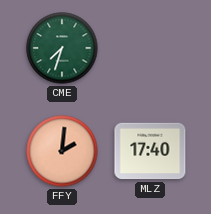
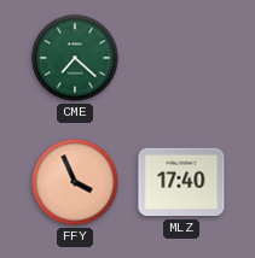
CME: 7:33 -> 7:22 (75, 58)
FFY: 2:01 -> 3:56 (75, 182)
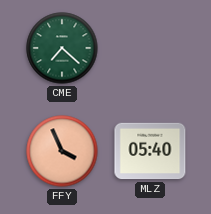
MLZ: 17:40 -> 05:40 (150, 151)
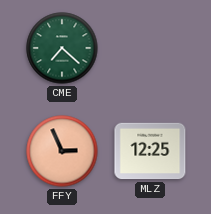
FFY: 3:56 -> 2:56 (62, 151)
MLZ: 05:40 -> 12:25 (150, 151)
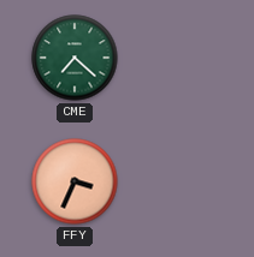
FFY: 2:56 -> 3:34 (75, 181)
MLZ: 12:25 -> none (150, 151)
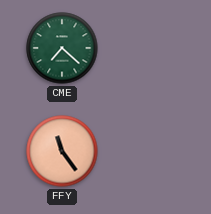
FFY: 3:34 -> 11:24 (62, 151)
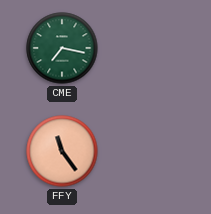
CME: 7:22 -> 7:17 (62, 48)
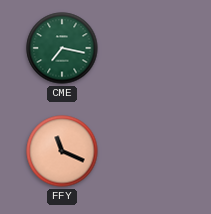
FFY: 11:24 -> 11:19 (62, 151)
